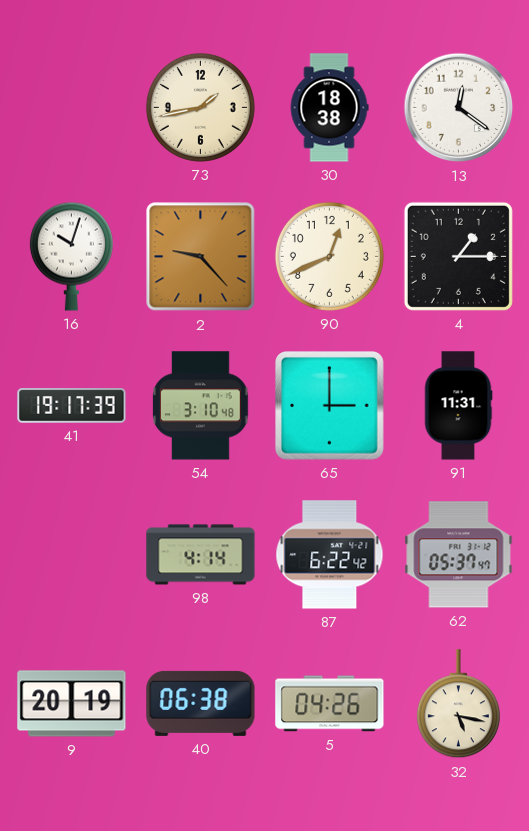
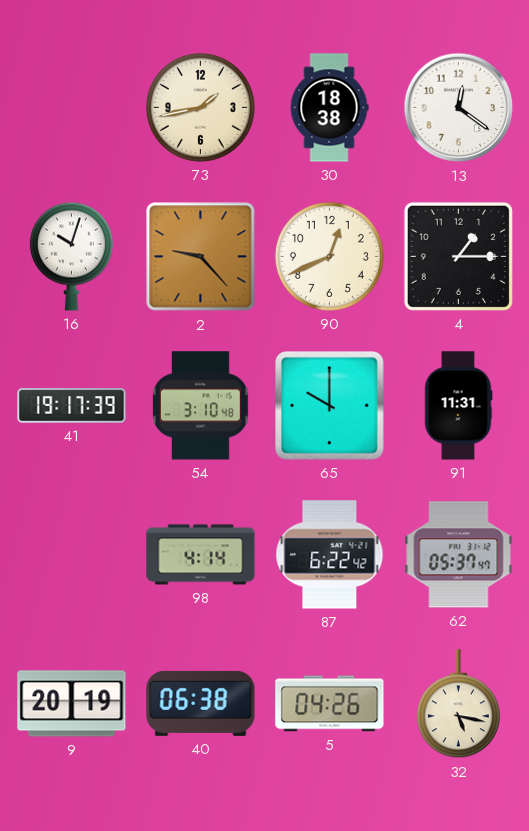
65: 3:00 -> 10:00 (330, 406)
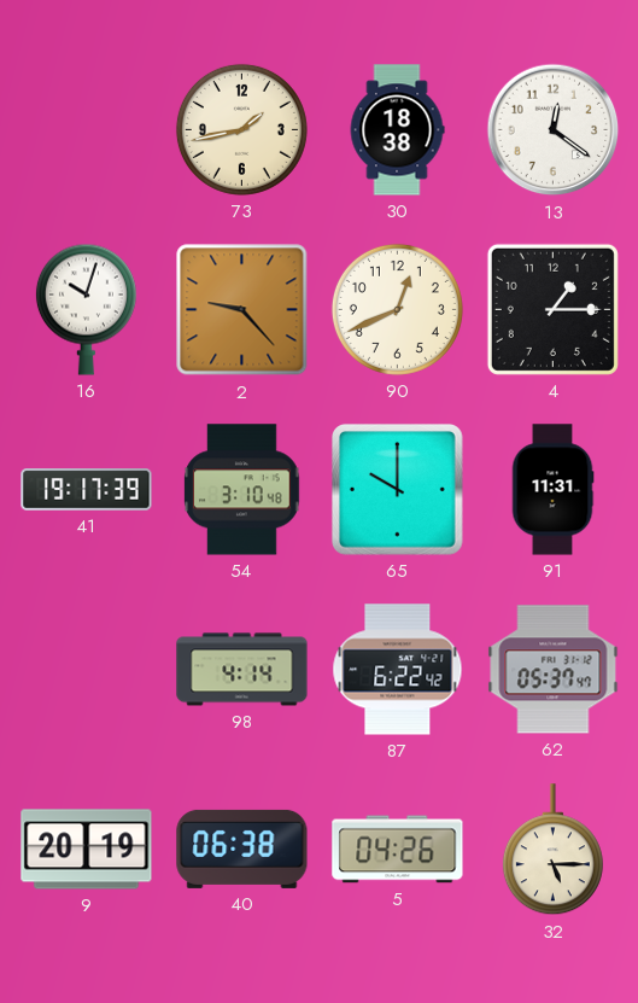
32: 5:17 -> 5:15 (552, 850)
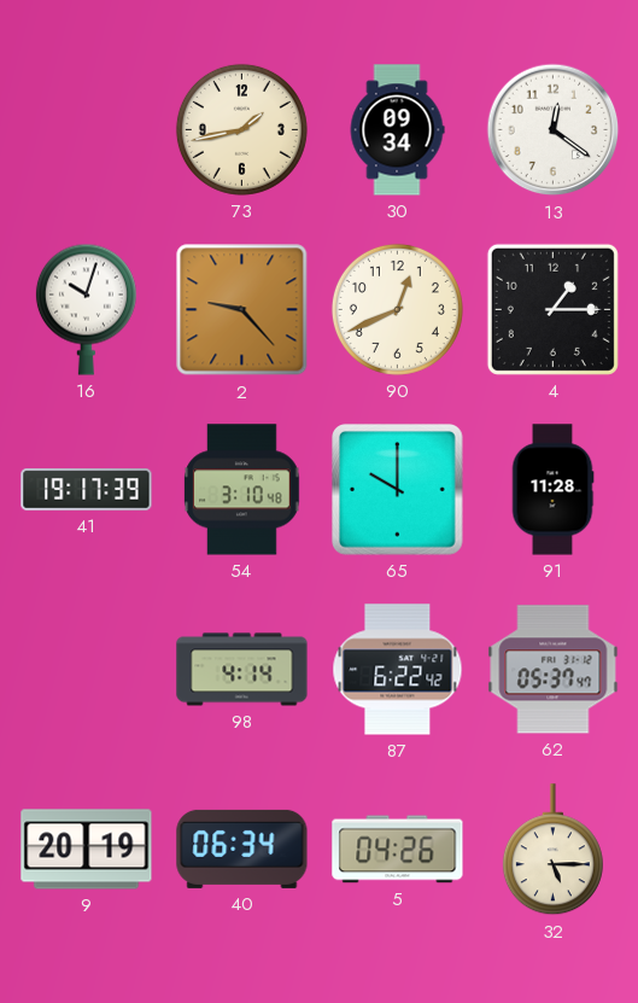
30: 18:38 -> 09:34 (397, 130)
91: 11:31 -> 11:28 (552, 490)
40: 06:38 -> 06:34 (242, 849)
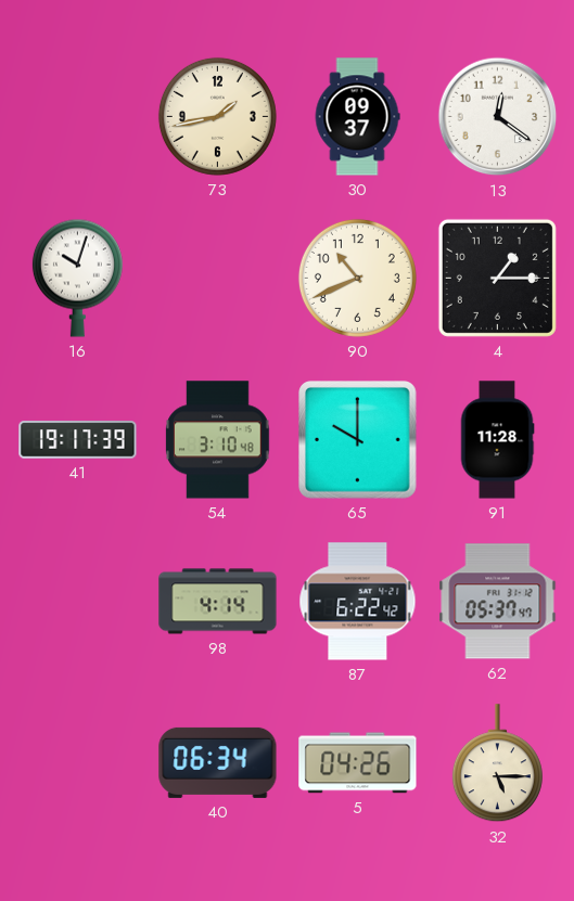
30: 09:34 -> 09:37 (357, 117)
2: 9:23 -> none (242, 310)
90: 12:41 -> 10:41 (357, 278)
9: 20:19 -> none (87, 850)
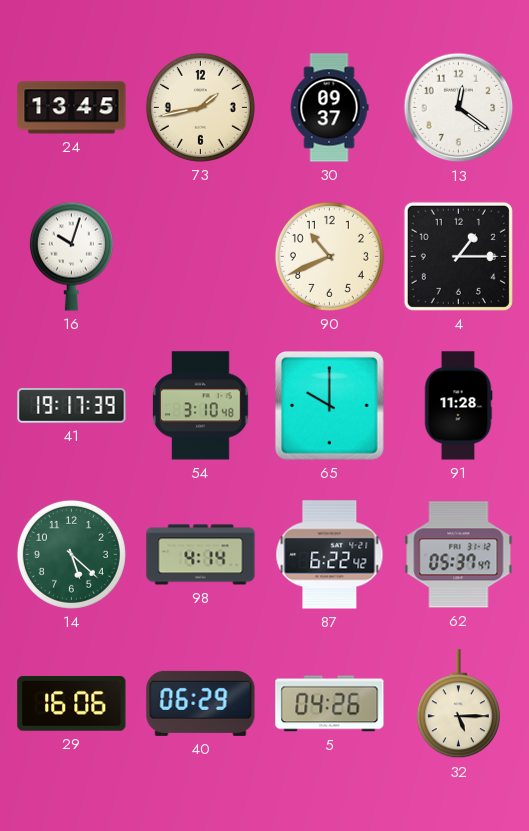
24: none -> 13:45 (72, 108)
14: none -> 5:22 (71, 554)
29: none -> 16:06 (72, 703)
40: 06:34 -> 06:29 (201, 703)
